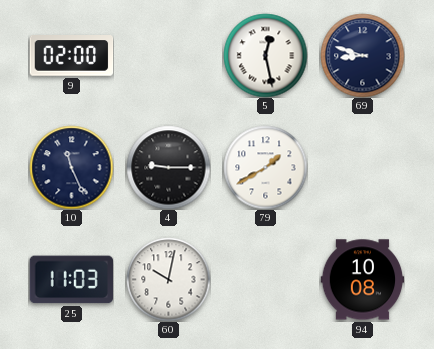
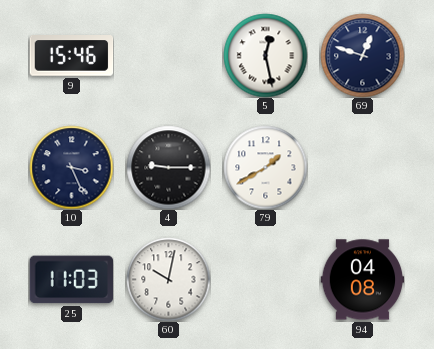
9: 02:00 -> 15:46 (71, 56)
69: 8:48 -> 12:48 (362, 55)
10: 11:26 -> 3:26 (71, 167)
94: 10:08 -> 04:08 (362, 280)
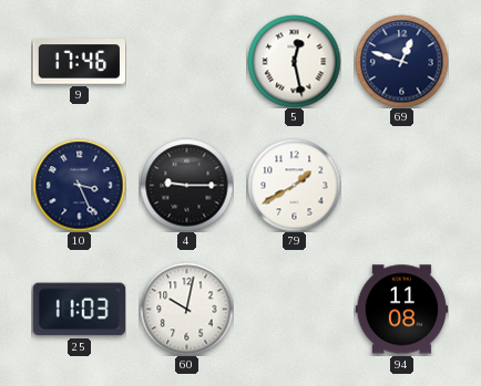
9: 15:46 -> 17:46 (79, 62)
94: 04:08 -> 11:08 (401, 310)
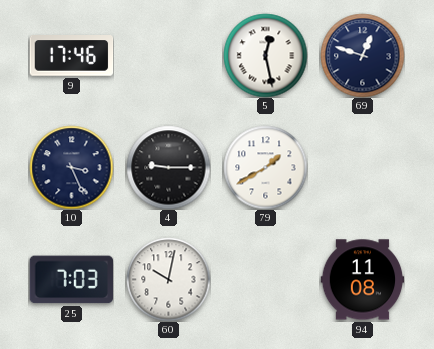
25: 11:03 -> 7:03 (71, 280)
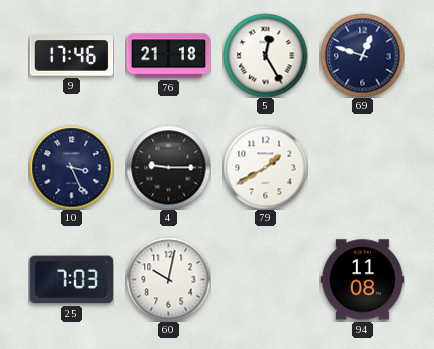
76: none -> 21:18 (168, 56)
5: 12:28 -> 12:25 (265, 55)
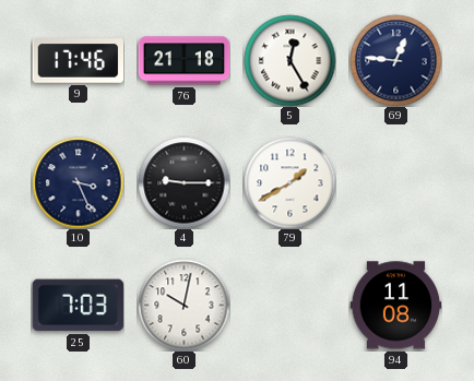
69: 12:48 -> 12:46 (395, 60)
